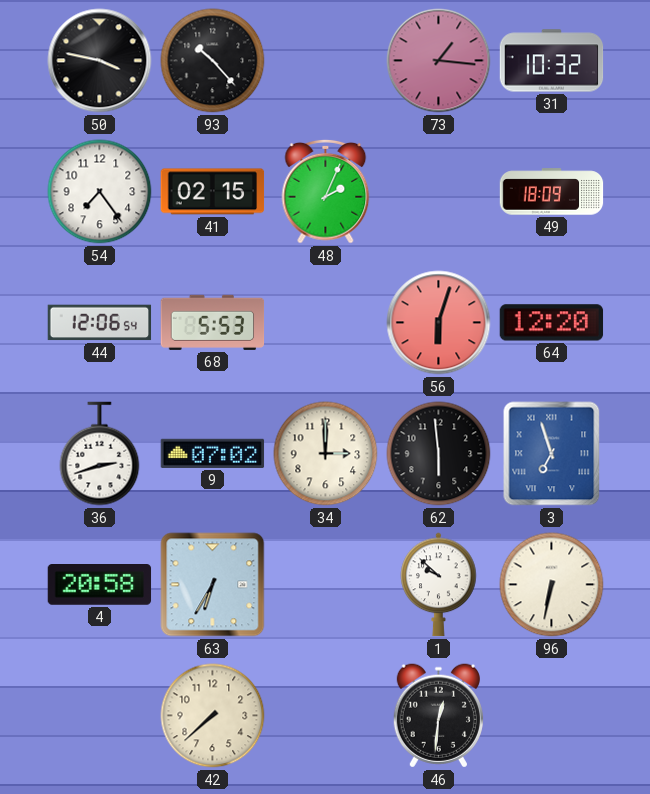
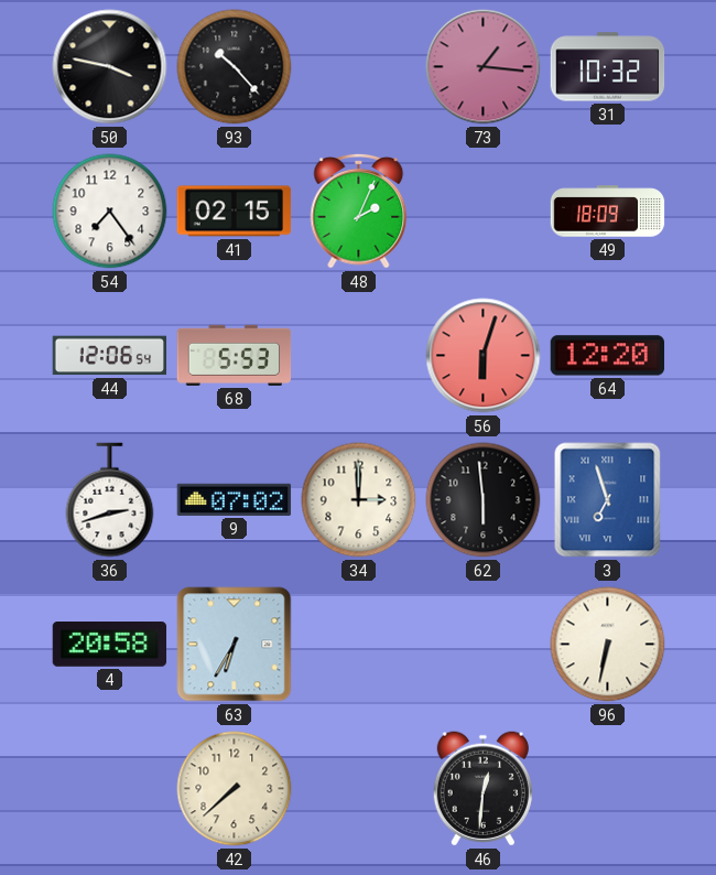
1: 9:52 -> none (439, 585)
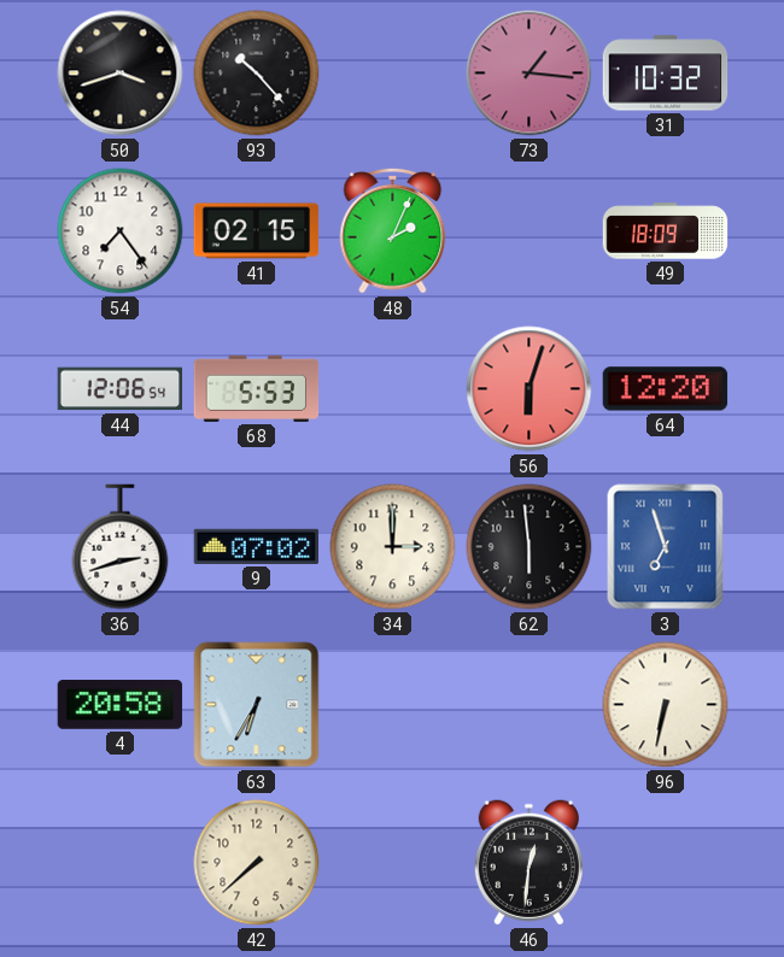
50: 3:47 -> 3:42 (121, 74)
